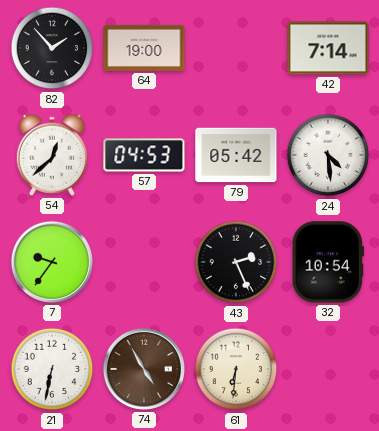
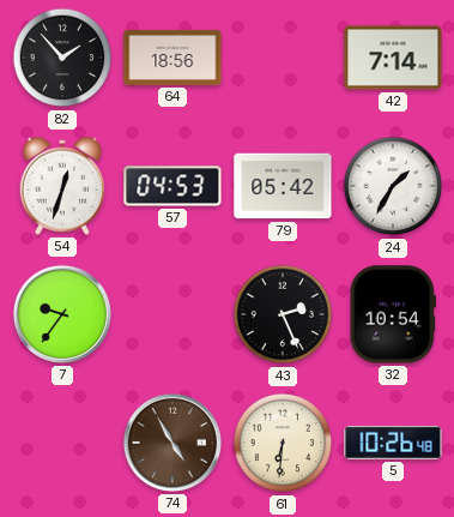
64: 19:00 -> 18:56 (172, 58)
54: 12:38 -> 12:33 (62, 186)
24: 4:29 -> 1:35 (393, 186)
21: 6:32 -> none (52, 369)
5: none -> 10:26 (393, 443)
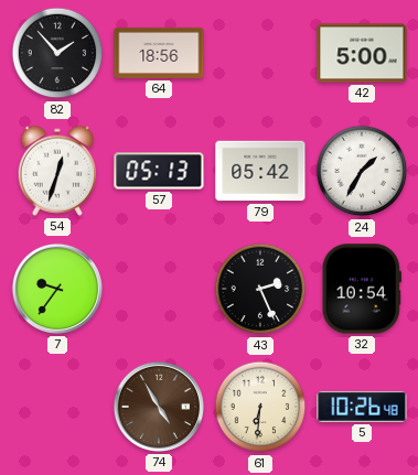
42: 7:14 -> 5:00 (362, 53)
57: 04:53 -> 05:13 (159, 171)
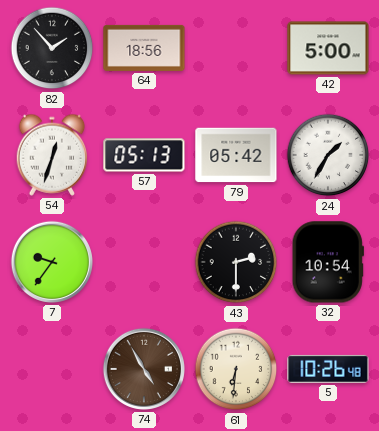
43: 2:26 -> 2:30 (236, 262)
